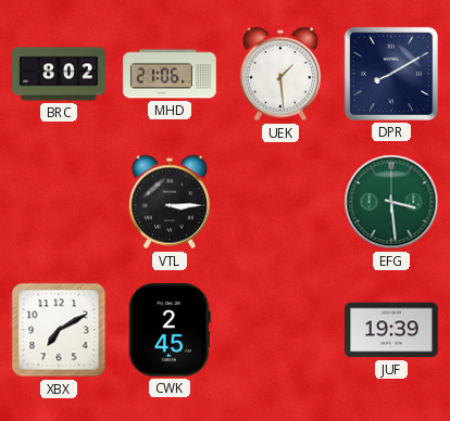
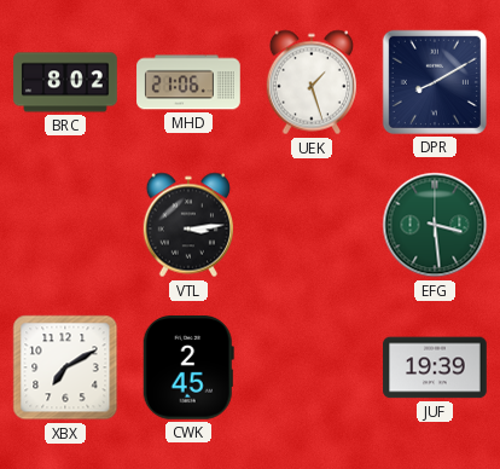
UEK: 1:29 -> 1:27 (310, 82)
VTL: 3:15 -> 3:14 (187, 225)
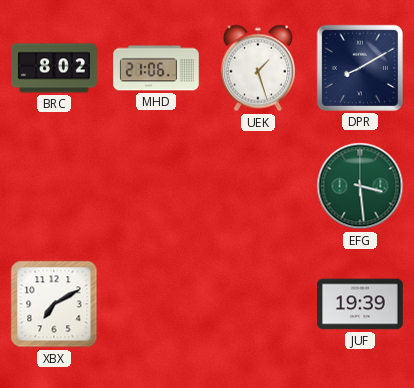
VTL: 3:14 -> none (187, 225)
CWK: 2:45 -> none (188, 369)
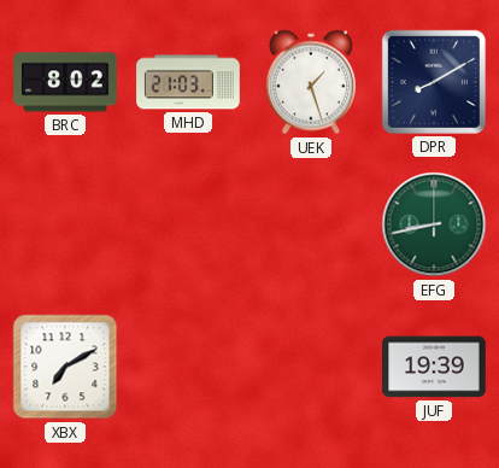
MHD: 21:06 -> 21:03 (188, 82)
EFG: 3:29 -> 8:43 (434, 224)
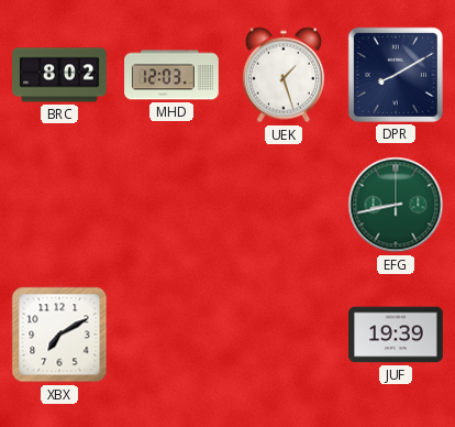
MHD: 21:03 -> 12:03 (171, 75)
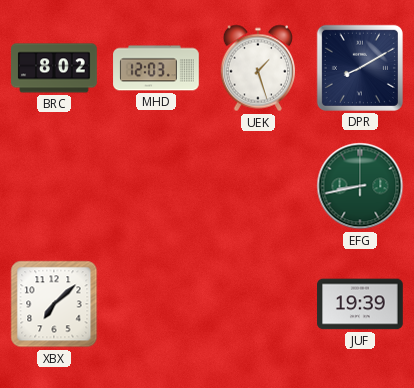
XBX: 7:10 -> 7:08 (54, 304)
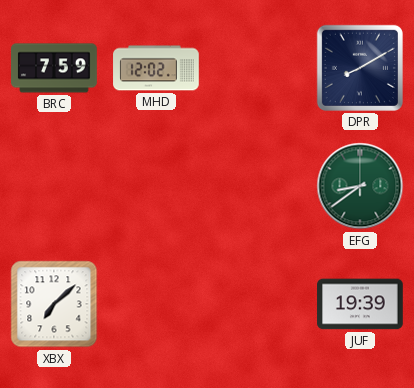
BRC: 8:02 -> 7:59 (54, 68)
MHD: 12:03 -> 12:02 (156, 68)
UEK: 1:27 -> none (257, 68)
EFG: 8:43 -> 8:39 (360, 186)
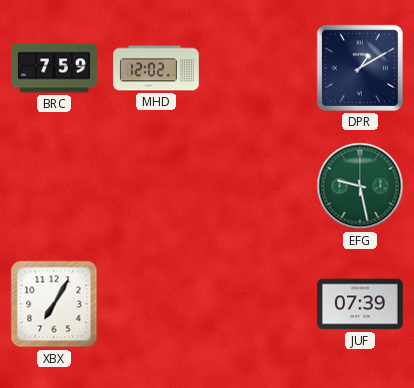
DPR: 8:10 -> 1:10 (360, 68)
EFG: 8:39 -> 9:28 (360, 186)
XBX: 7:08 -> 7:05 (54, 304)
JUF: 19:39 -> 07:39 (360, 304)
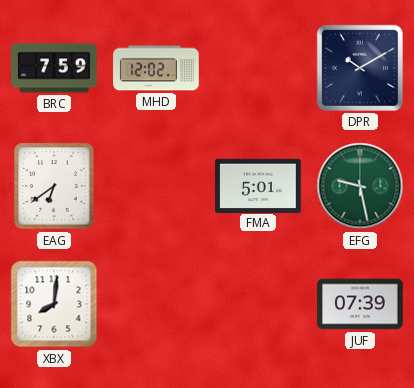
DPR: 1:10 -> 10:10 (360, 68)
EAG: none -> 6:39 (54, 186)
FMA: none -> 5:01 (258, 185)
XBX: 7:05 -> 8:01 (54, 304)
